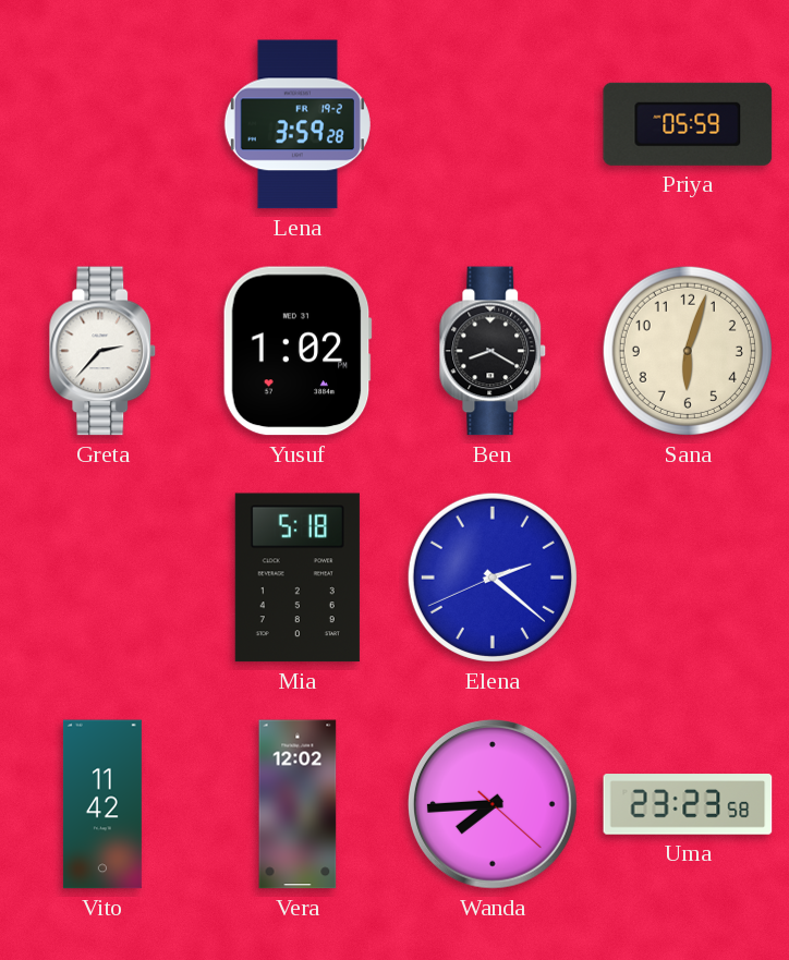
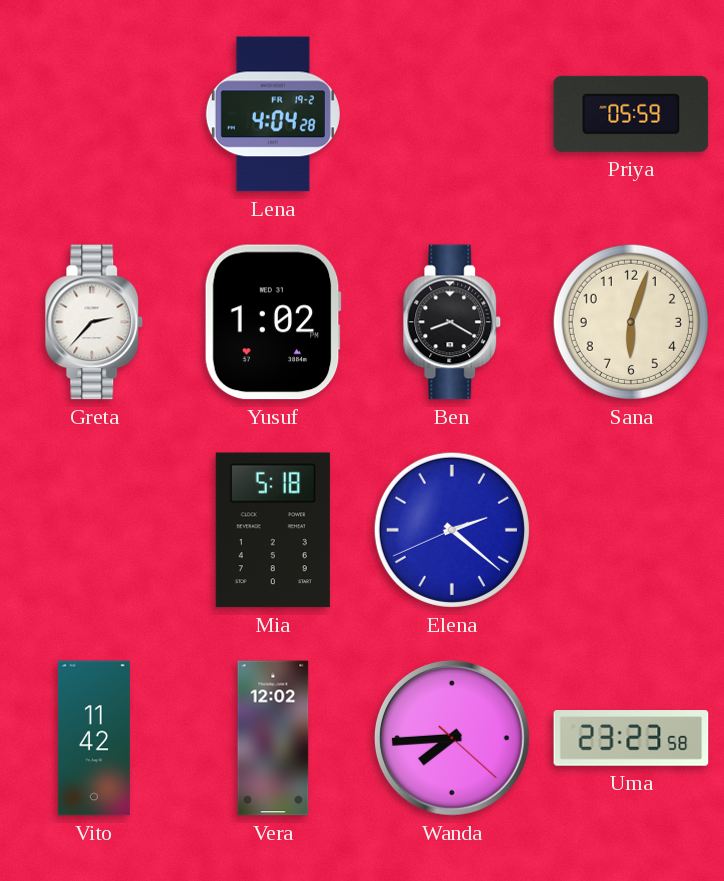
Lena: 3:59 -> 4:04 (273, 114)
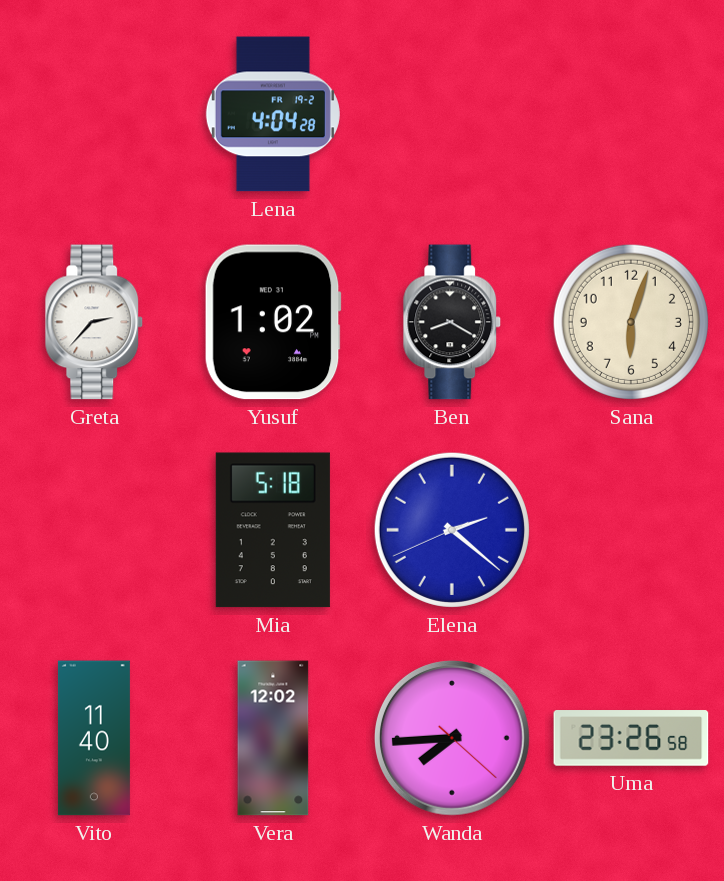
Priya: 05:59 -> none (631, 114)
Vito: 11:42 -> 11:40 (94, 738)
Uma: 23:23 -> 23:26 (631, 738)
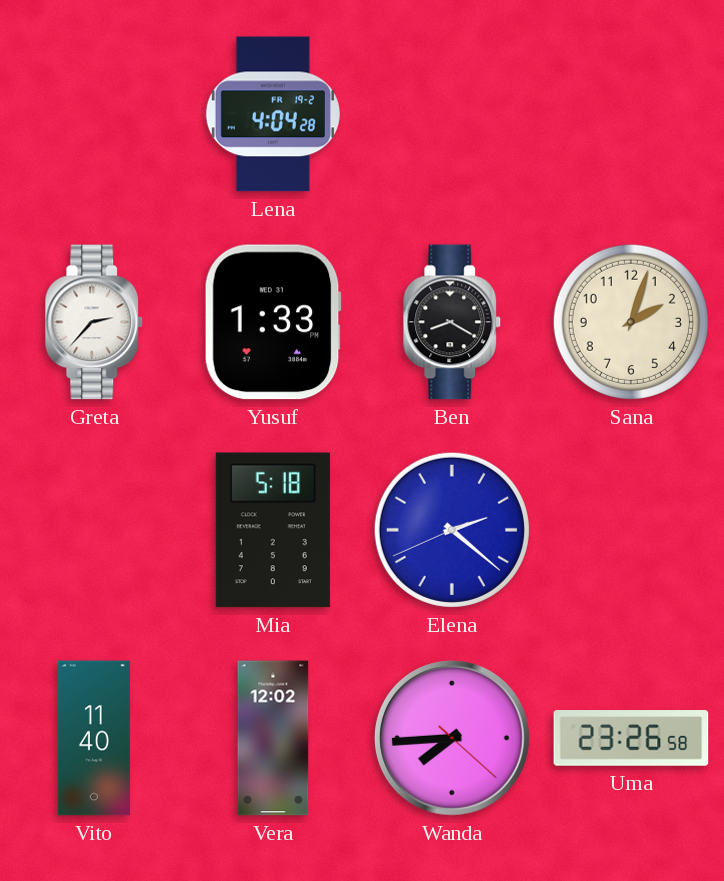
Yusuf: 1:02 -> 1:33 (273, 322)
Sana: 6:03 -> 2:03 (631, 322)
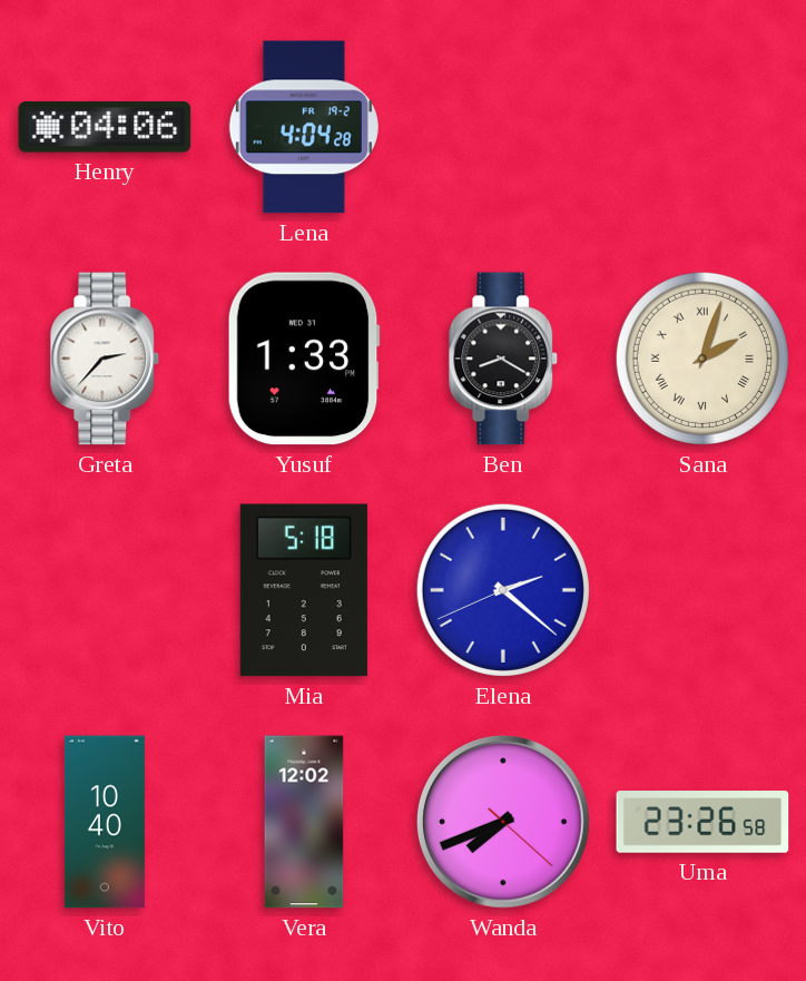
Henry: none -> 04:06 (105, 127)
Sana numerals: Arabic -> Roman (702, 359)
Vito: 11:40 -> 10:40 (105, 822)
Wanda: 7:44 -> 7:41 (503, 822)
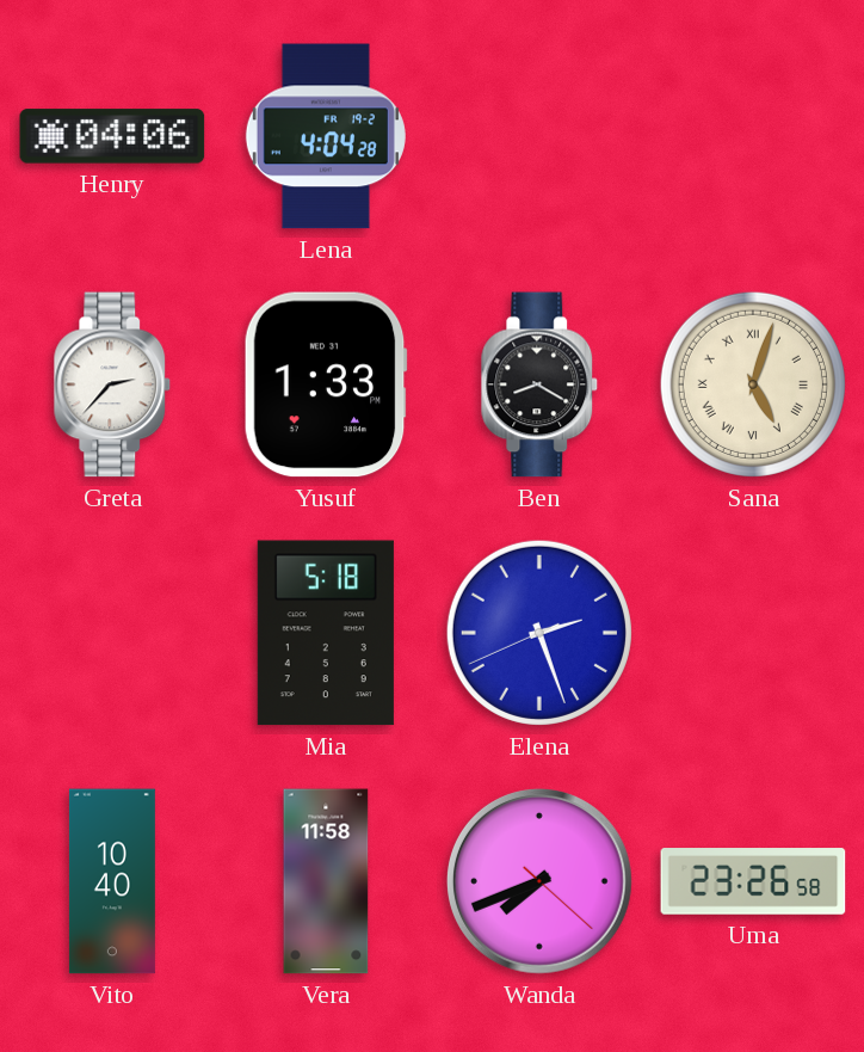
Sana: 2:03 -> 5:03 (753, 384)
Elena: 2:21 -> 2:26 (539, 633)
Vera: 12:02 -> 11:58 (326, 881)
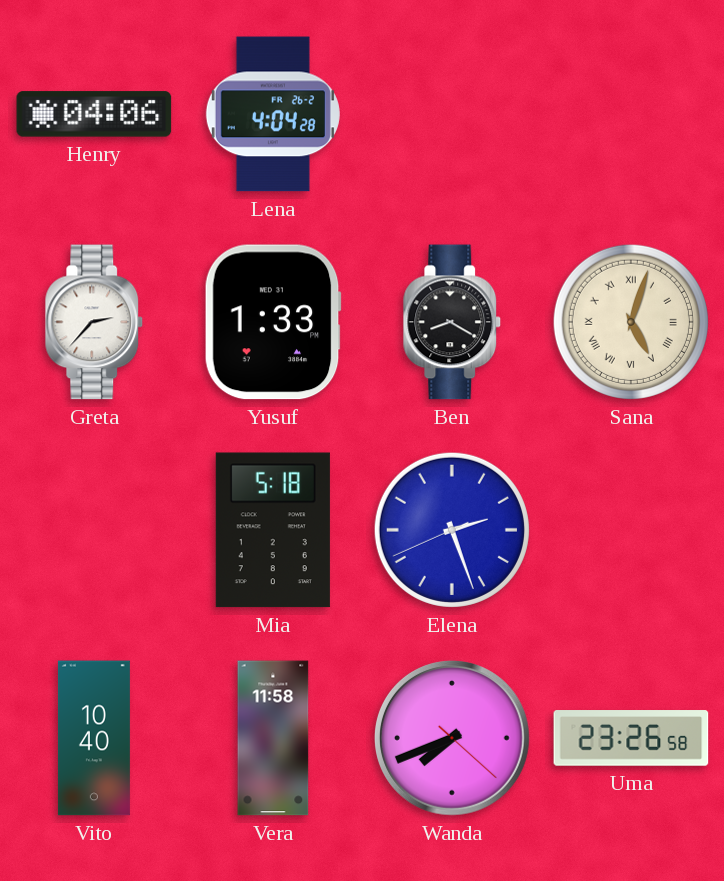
Lena date: FR 19-2 -> FR 26-2 (273, 114)
